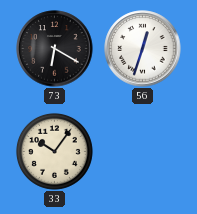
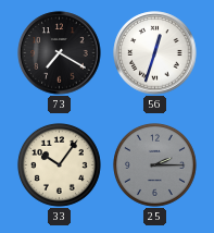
73: 6:20 -> 7:20 (60, 53)
25: none -> 2:15 (154, 164)
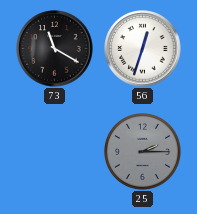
73: 7:20 -> 11:20 (55, 49)
33: 10:06 -> none (59, 164)
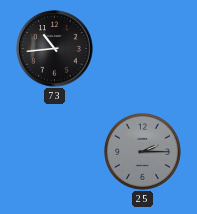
73: 11:20 -> 10:44 (55, 49)
56: 12:33 -> none (143, 49)
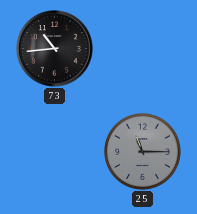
25: 2:15 -> 11:15 (142, 151)
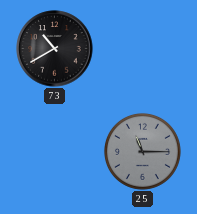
73: 10:44 -> 10:40 (55, 49)
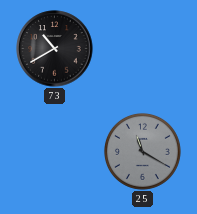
25: 11:15 -> 11:20 (142, 151)
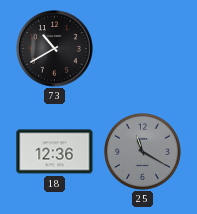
18: none -> 12:36 (55, 152)
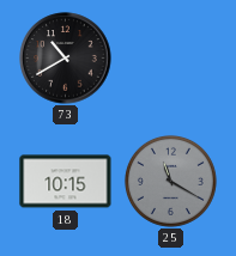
18: 12:36 -> 10:15 (66, 182)
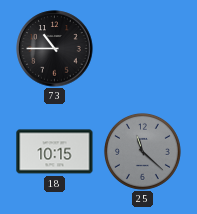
73: 10:40 -> 10:45 (55, 49)
25: 11:20 -> 11:22 (142, 151)
